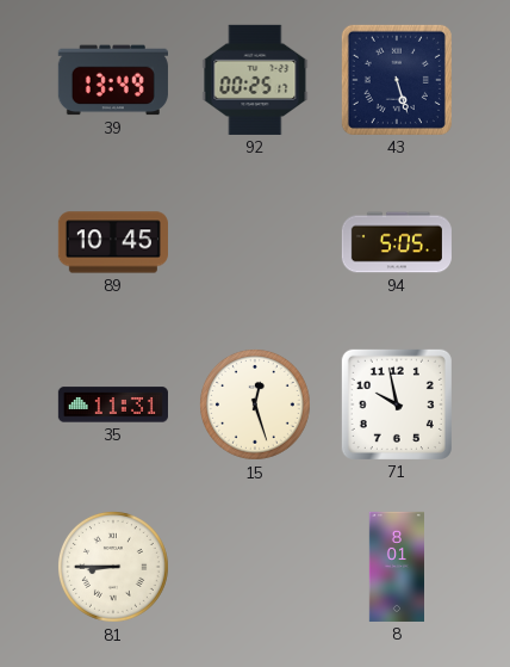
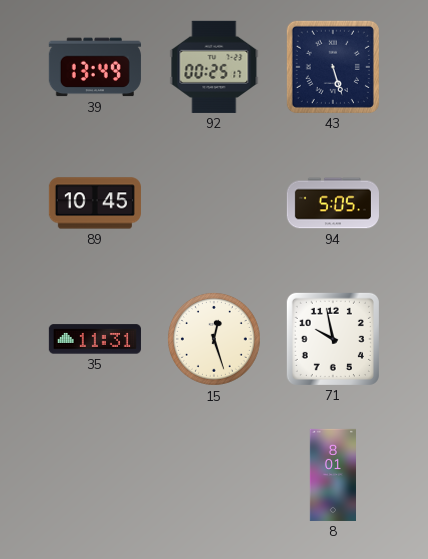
81: 8:45 -> none (113, 567)
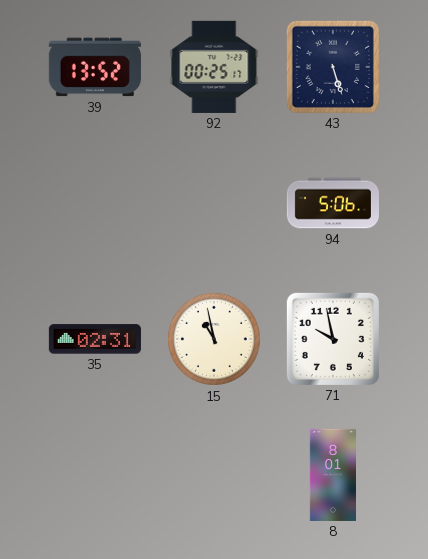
39: 13:49 -> 13:52 (95, 67)
89: 10:45 -> none (95, 203)
94: 5:05 -> 5:06 (333, 203)
35: 11:31 -> 02:31 (95, 339)
15: 12:27 -> 10:58 (214, 339)
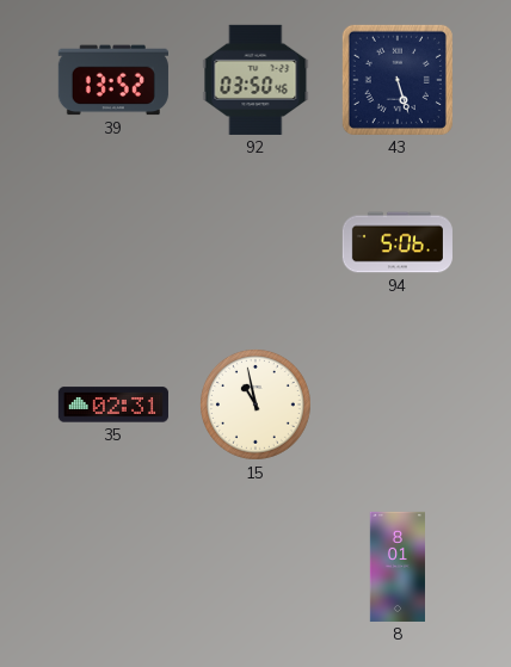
92: 00:25 -> 03:50 (255, 80)
71: 9:58 -> none (333, 339)
